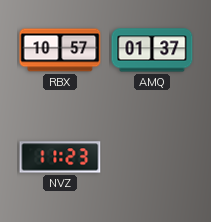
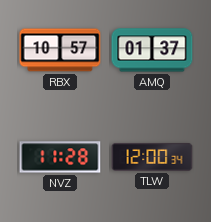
NVZ: 11:23 -> 11:28 (60, 157)
TLW: none -> 12:00 (152, 157)
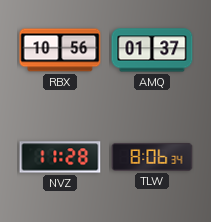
RBX: 10:57 -> 10:56 (60, 50)
TLW: 12:00 -> 8:06 (152, 157)
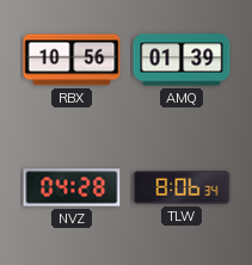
AMQ: 01:37 -> 01:39 (182, 60)
NVZ: 11:28 -> 04:28 (72, 187)
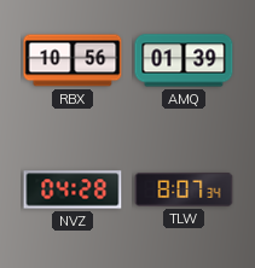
TLW: 8:06 -> 8:07 (184, 190)
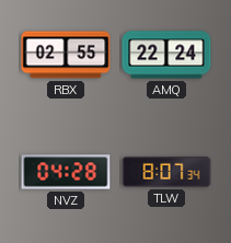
RBX: 10:56 -> 02:55 (66, 55)
AMQ: 01:39 -> 22:24 (166, 55)
